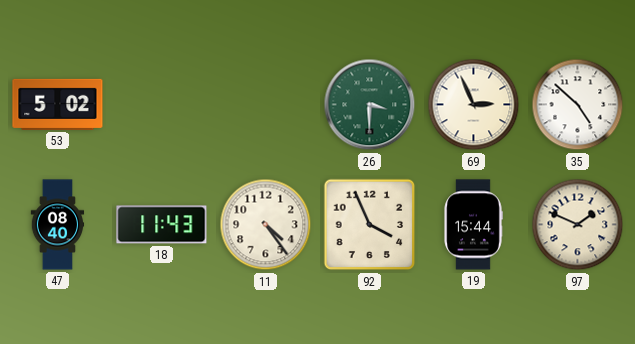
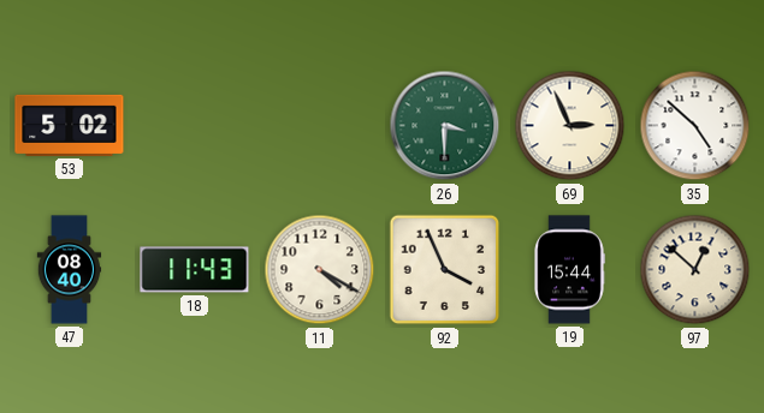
11: 4:24 -> 4:20 (320, 270)
97: 1:49 -> 12:52 (695, 270)
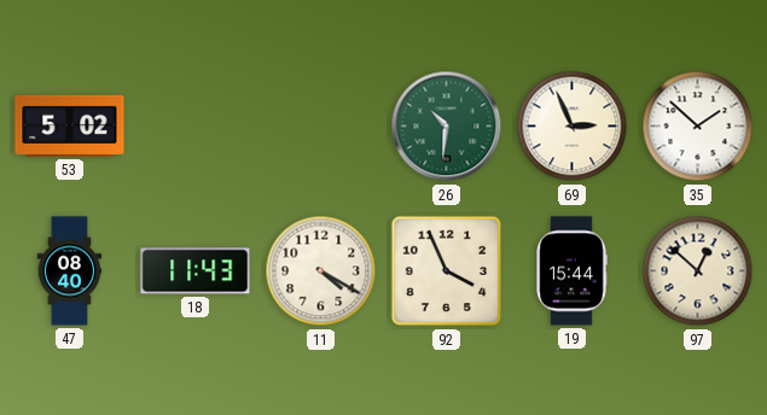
26: 3:30 -> 10:31 (447, 127)
35: 4:52 -> 1:52 (698, 127)
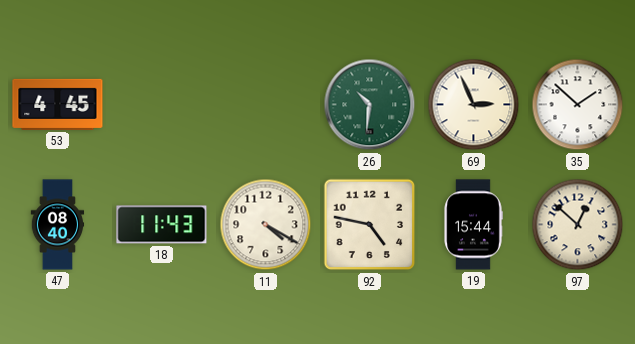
53: 5:02 -> 4:45 (58, 104)
92: 3:56 -> 4:47 (370, 225)
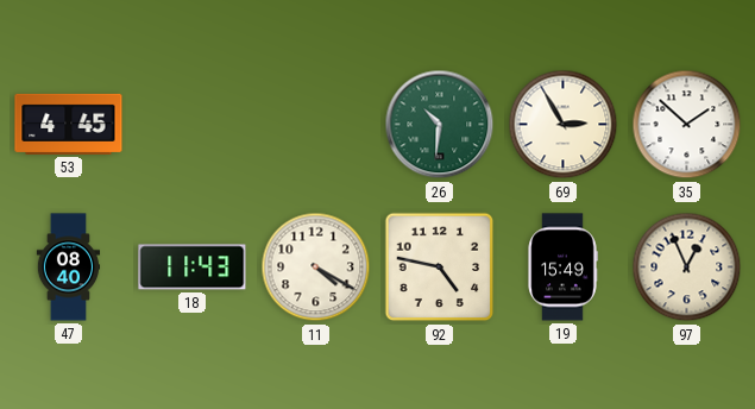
69: 2:56 -> 2:55 (564, 125)
19: 15:44 -> 15:49 (562, 268)
97: 12:52 -> 12:56 (687, 268)
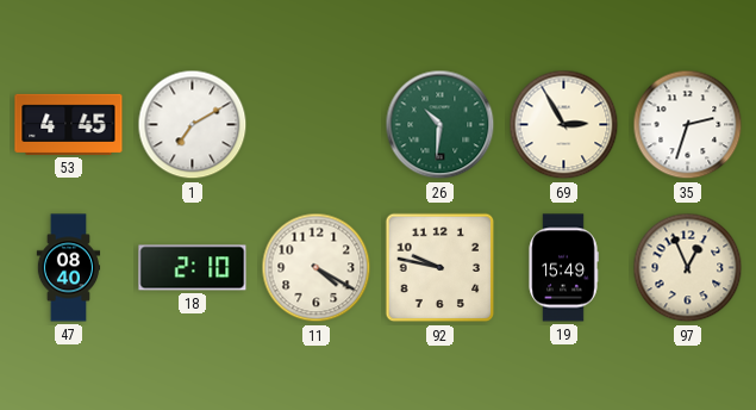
1: none -> 7:10 (193, 125)
35: 1:52 -> 2:33 (688, 125)
18: 11:43 -> 2:10 (193, 268)
92: 4:47 -> 9:47 (441, 268)
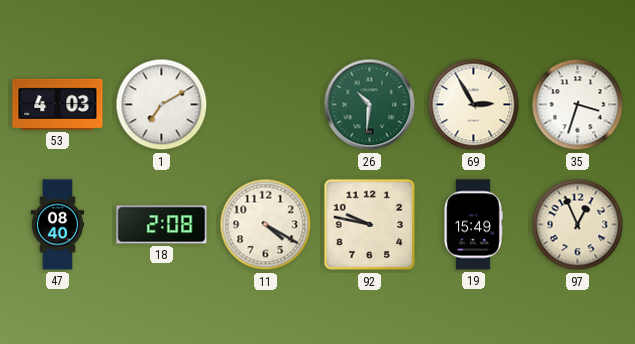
53: 4:45 -> 4:03 (58, 104)
35: 2:33 -> 3:33 (578, 105)
18: 2:10 -> 2:08 (162, 225)
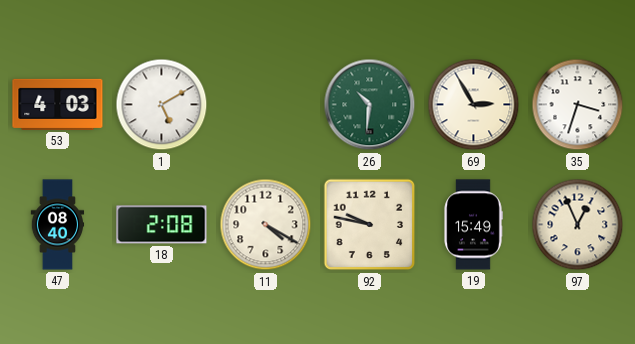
1: 7:10 -> 5:10 (162, 105)
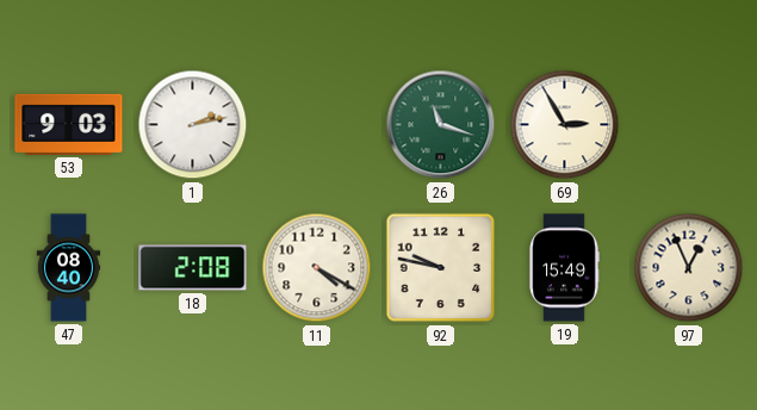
53: 4:03 -> 9:03 (69, 124)
1: 5:10 -> 2:13 (193, 125)
26: 10:31 -> 11:18 (441, 125)
35: 3:33 -> none (578, 105)
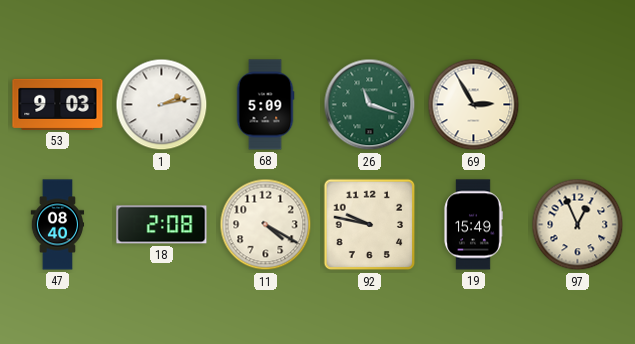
68: none -> 5:09 (265, 105)
